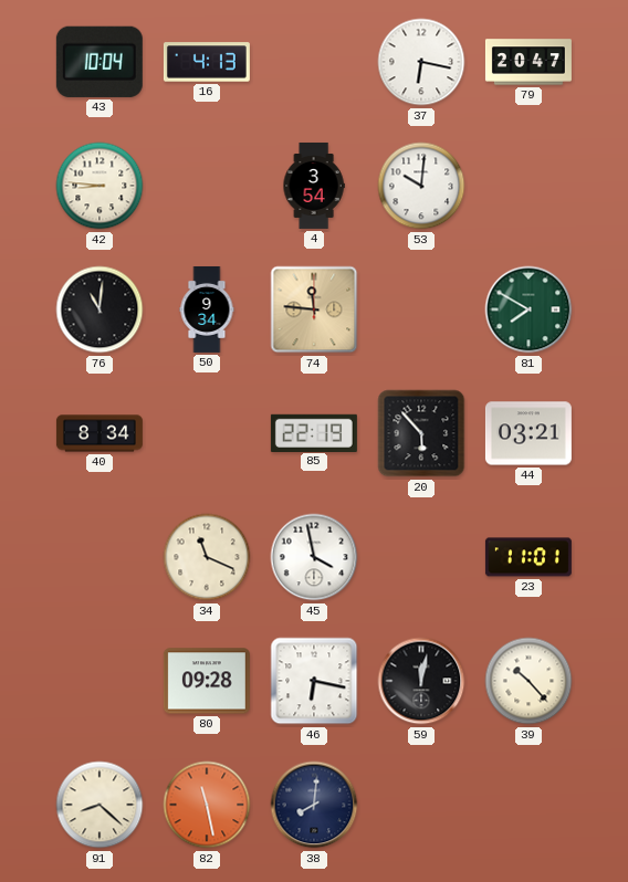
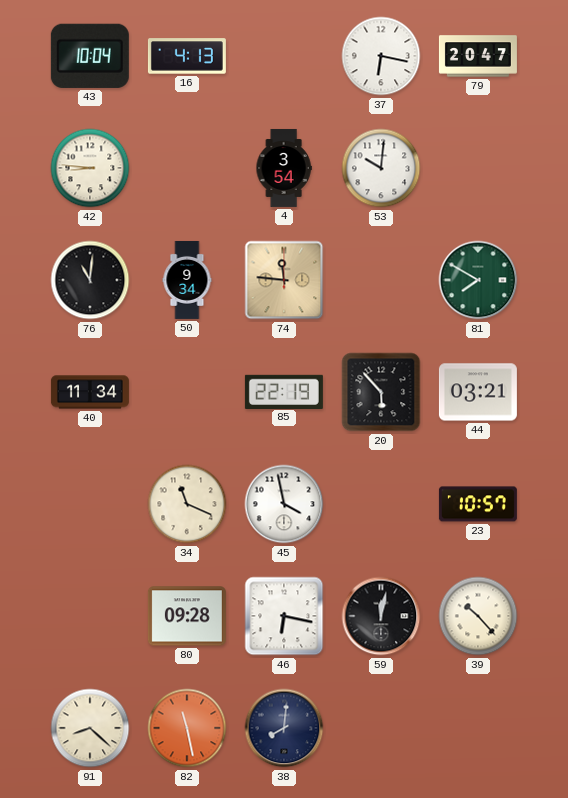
40: 8:34 -> 11:34 (90, 392)
23: 11:01 -> 10:57 (478, 504)
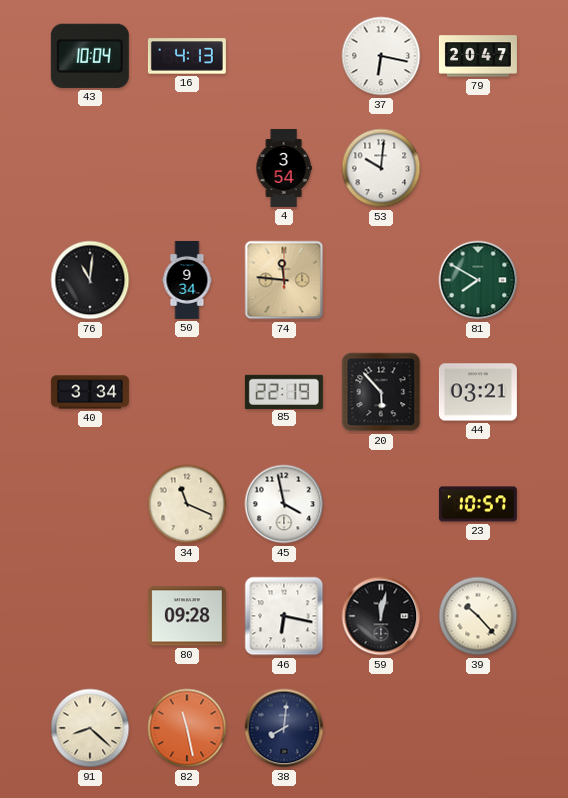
42: 8:46 -> none (90, 168)
40: 11:34 -> 3:34 (90, 392)
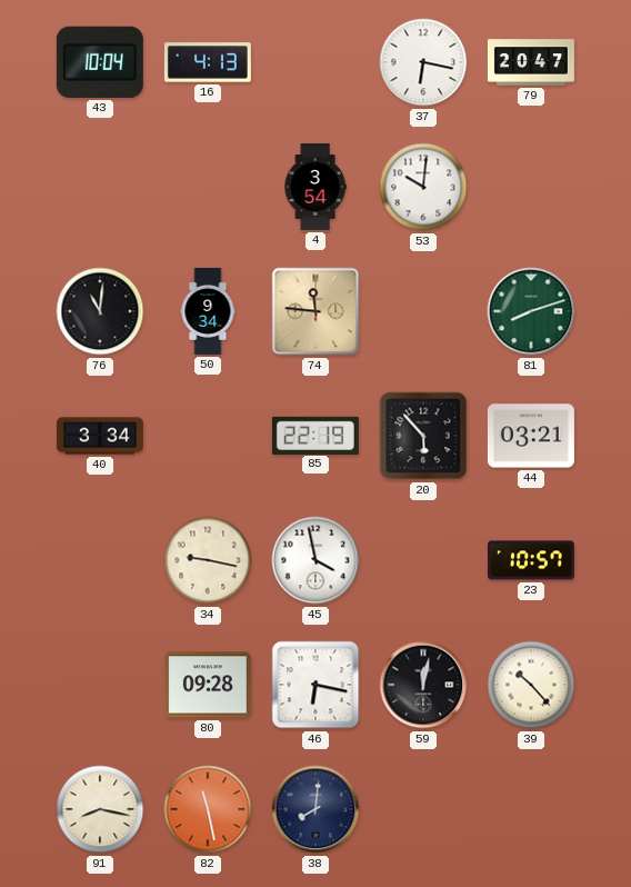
81: 7:50 -> 8:12 (531, 311)
34: 11:19 -> 9:17 (208, 560)
91: 8:22 -> 8:17 (100, 809)
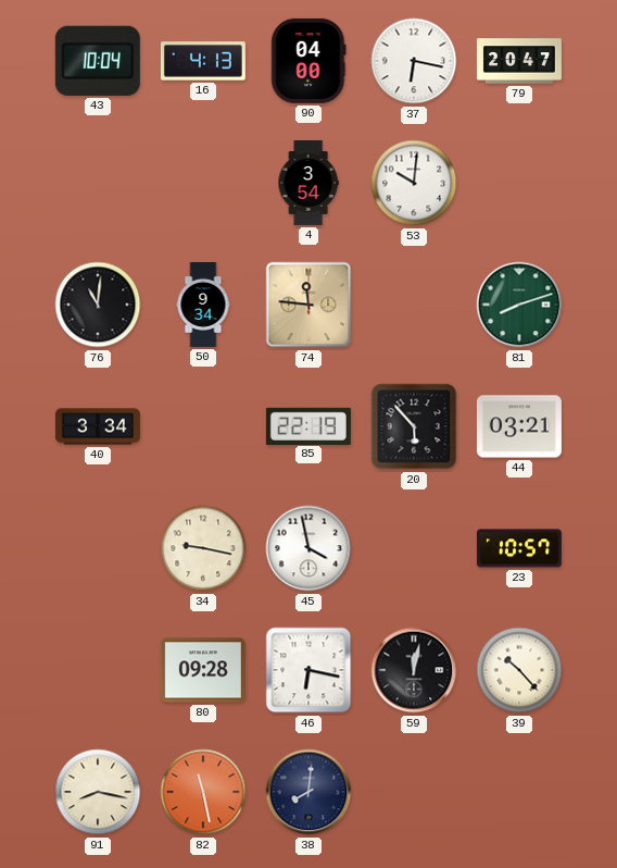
90: none -> 04:00 (308, 61)
